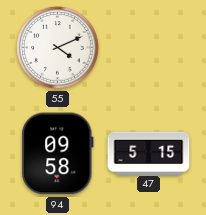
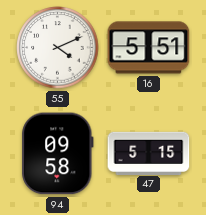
16: none -> 5:51 (149, 48)
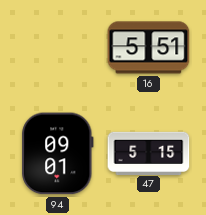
55: 4:11 -> none (58, 48)
94: 09:58 -> 09:01 (58, 154)
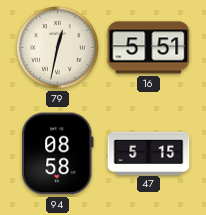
79: none -> 12:32 (58, 48)
94: 09:01 -> 08:58 (58, 154)
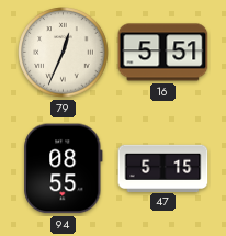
79: 12:32 -> 12:34 (64, 53)
94: 08:58 -> 08:55 (64, 169)
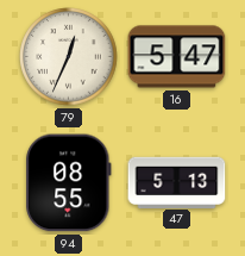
16: 5:51 -> 5:47 (177, 57)
47: 5:15 -> 5:13 (177, 182)
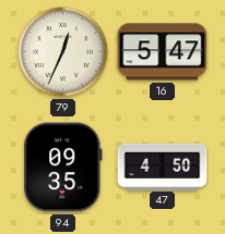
94: 08:55 -> 09:35 (63, 168)
47: 5:13 -> 4:50 (163, 167)
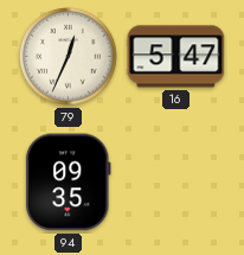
47: 4:50 -> none (163, 167)
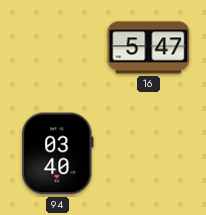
79: 12:34 -> none (69, 57)
94: 09:35 -> 03:40 (58, 154)
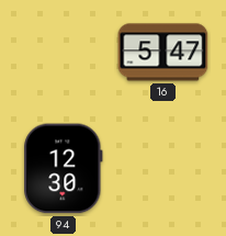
94: 03:40 -> 12:30 (64, 169)
